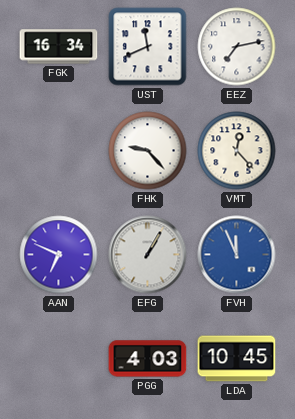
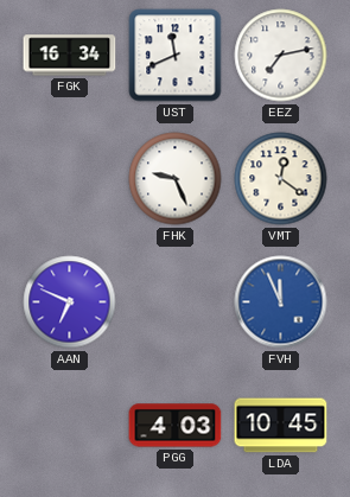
FHK: 9:23 -> 9:26 (176, 179)
VMT: 12:23 -> 12:21 (281, 179)
EFG: 1:05 -> none (148, 255)
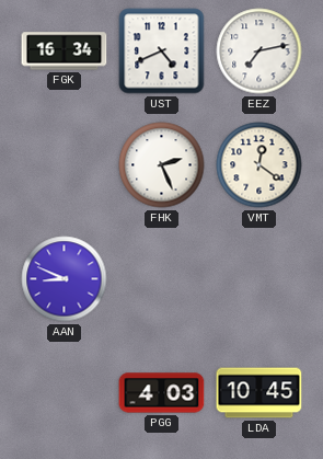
UST: 11:41 -> 4:41 (162, 51)
FHK: 9:26 -> 2:26 (162, 165)
AAN: 6:49 -> 8:49 (65, 279)
FVH: 11:56 -> none (281, 302)
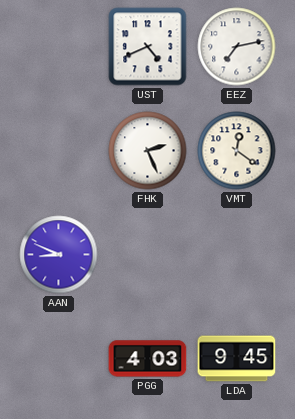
FGK: 16:34 -> none (65, 51)
LDA: 10:45 -> 9:45 (237, 359)
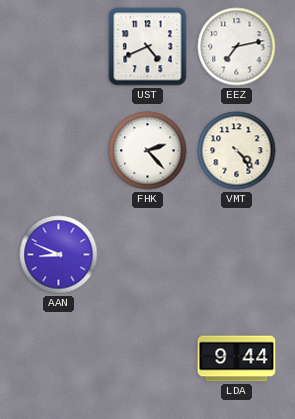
FHK: 2:26 -> 2:23 (148, 151)
VMT: 12:21 -> 4:23 (237, 151)
PGG: 4:03 -> none (148, 359)
LDA: 9:45 -> 9:44 (237, 359)
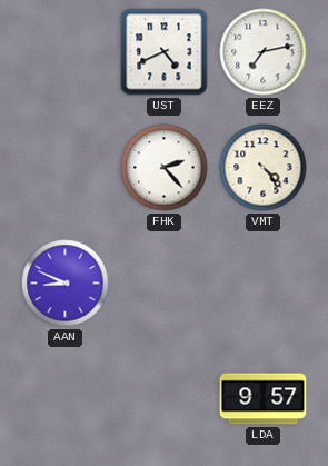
LDA: 9:44 -> 9:57 (264, 399)
